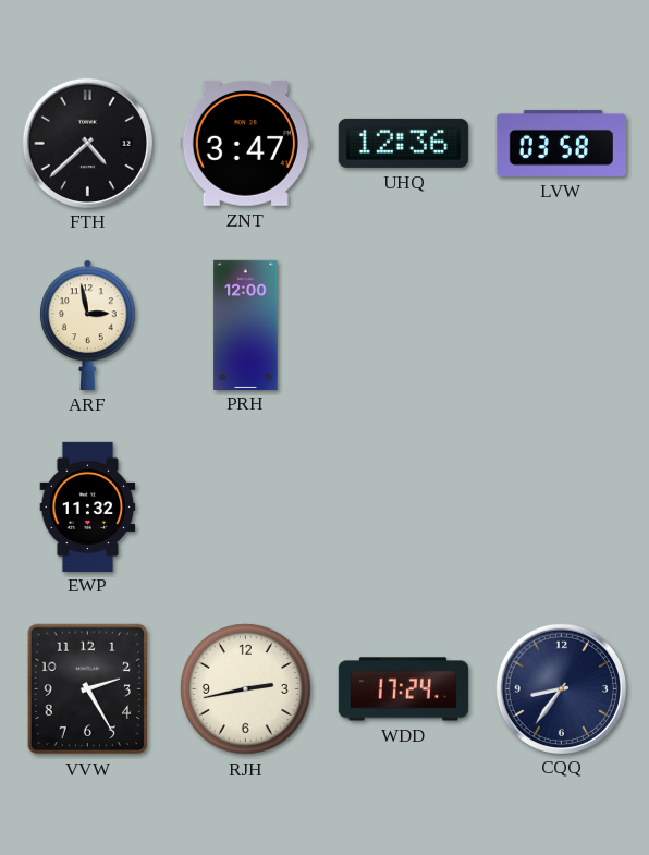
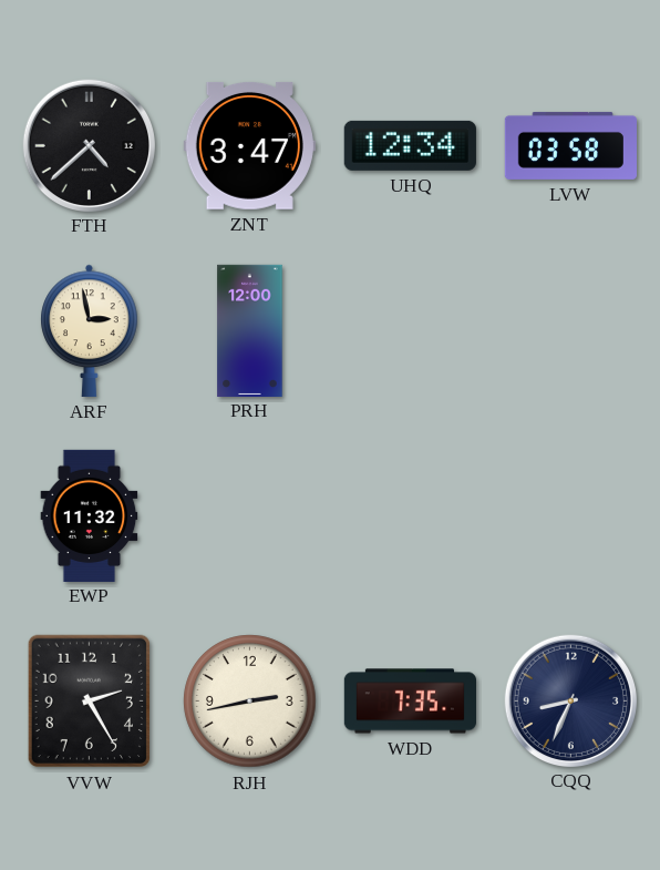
UHQ: 12:36 -> 12:34 (410, 145)
WDD: 17:24 -> 7:35 (410, 702)
CQQ: 8:36 -> 8:34 (570, 700)
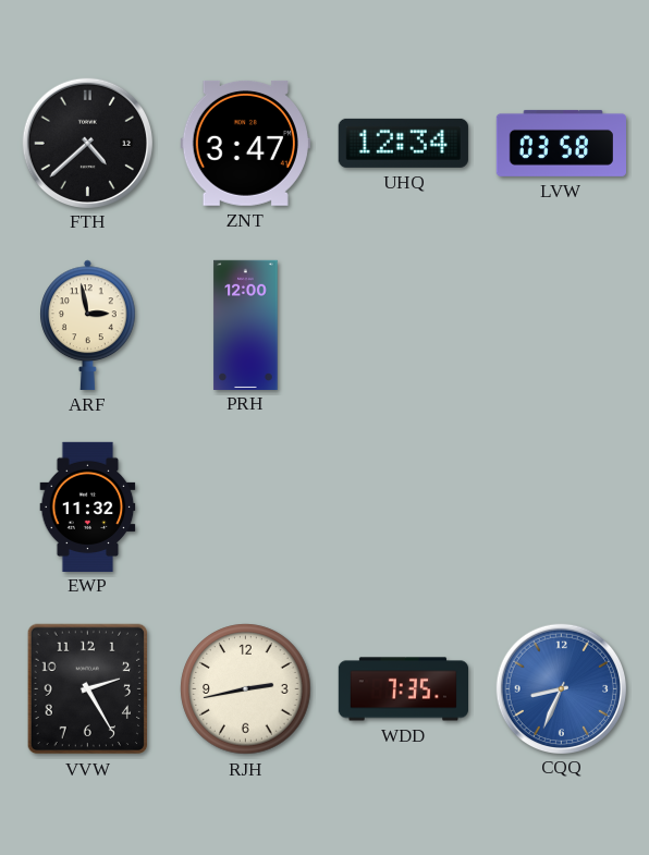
CQQ dial: navy -> blue (561, 688)
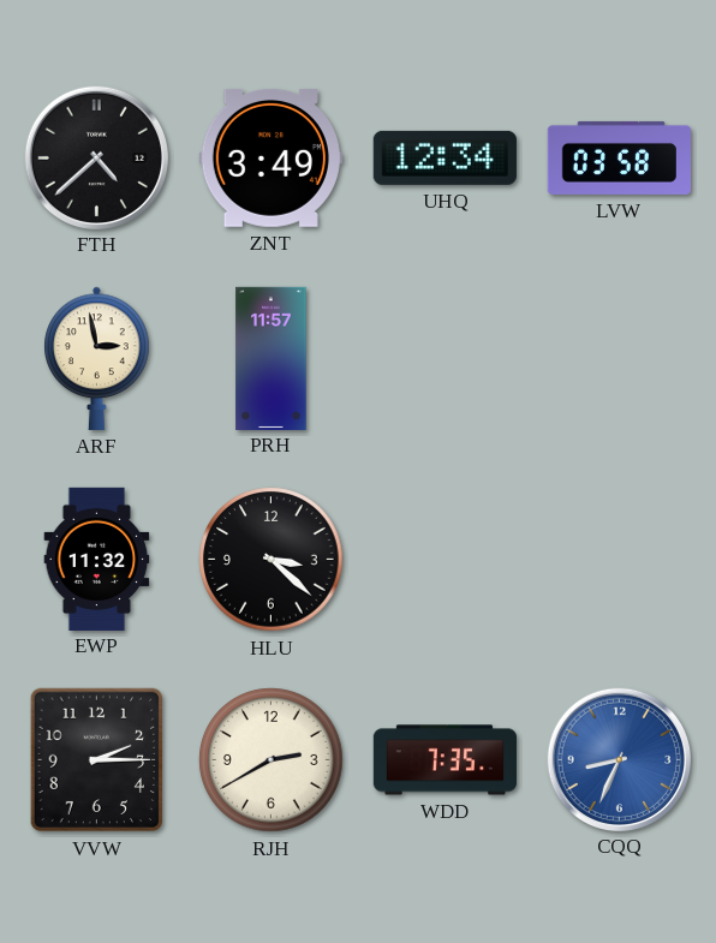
ZNT: 3:47 -> 3:49 (270, 157)
PRH: 12:00 -> 11:57 (272, 358)
HLU: none -> 3:22 (272, 560)
VVW: 2:25 -> 2:15 (96, 760)
RJH: 2:43 -> 2:40 (272, 760)
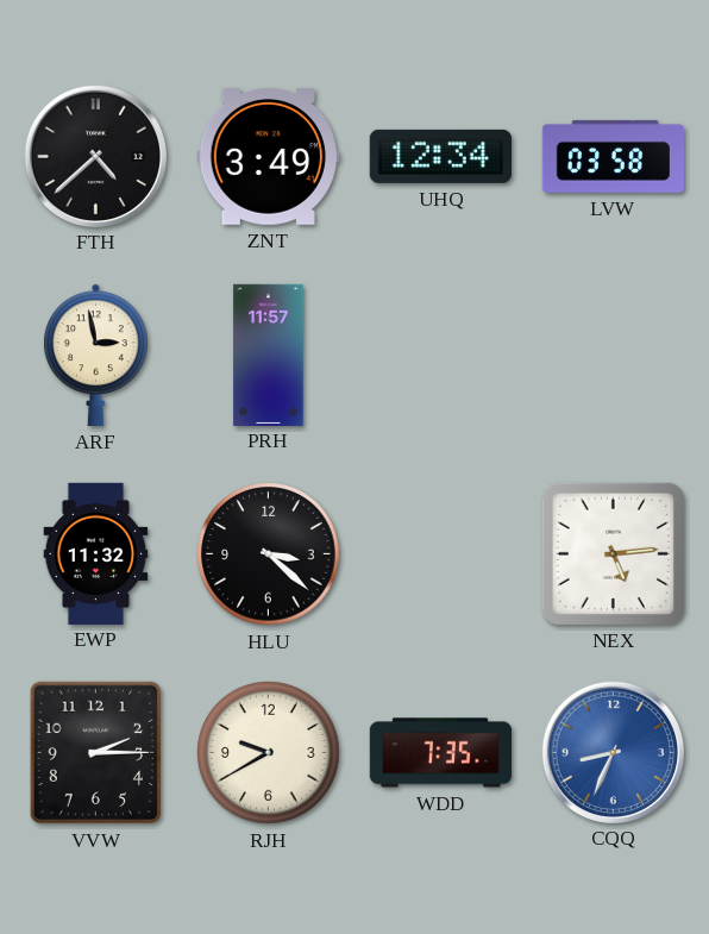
NEX: none -> 5:14 (613, 553)
RJH: 2:40 -> 9:40 (269, 753)
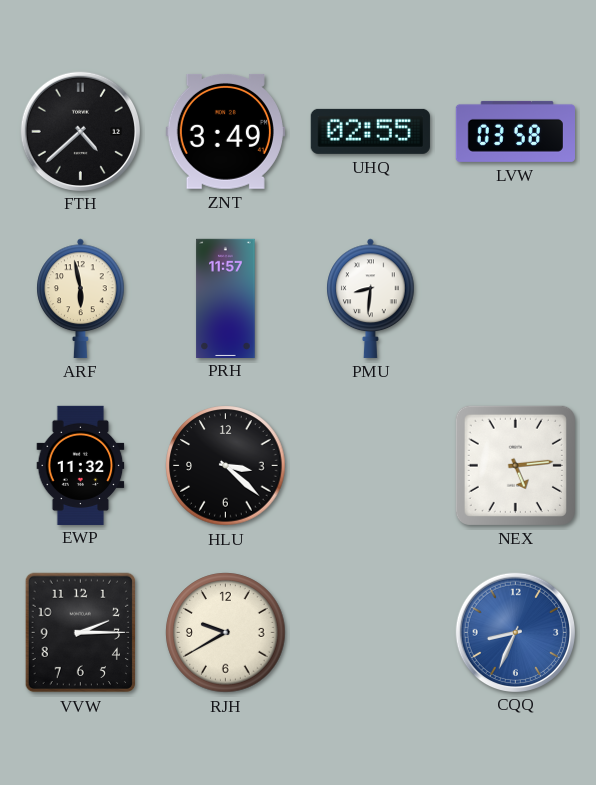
UHQ: 12:34 -> 02:55 (370, 131)
ARF: 2:58 -> 5:58 (81, 298)
PMU: none -> 8:31 (371, 298)
WDD: 7:35 -> none (440, 753)
